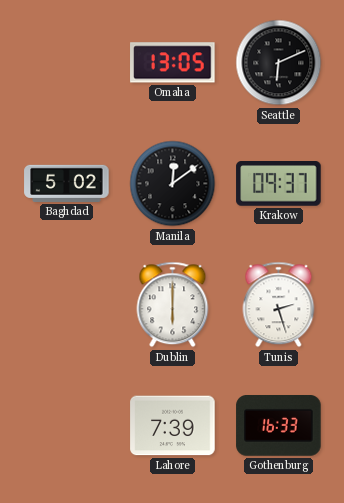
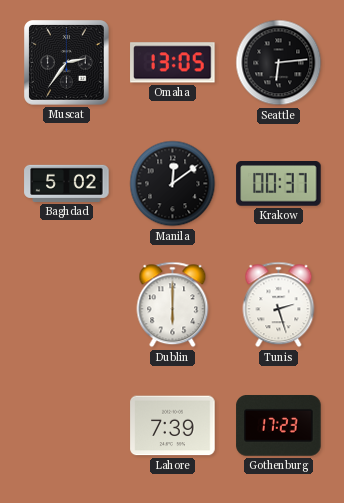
Muscat: none -> 2:36 (67, 63)
Seattle: 6:11 -> 6:14 (279, 63)
Krakow: 09:37 -> 00:37 (279, 184)
Gothenburg: 16:33 -> 17:23 (279, 426)
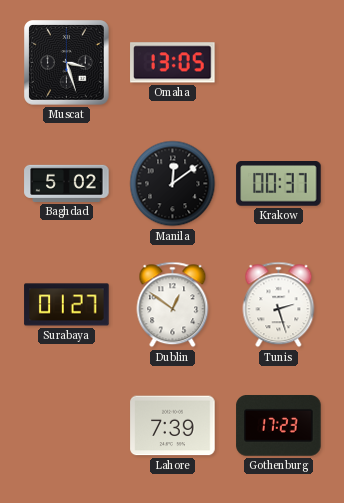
Muscat: 2:36 -> 3:27 (67, 63)
Seattle: 6:14 -> none (279, 63)
Surabaya: none -> 01:27 (67, 305)
Dublin: 6:00 -> 12:51 (173, 305)
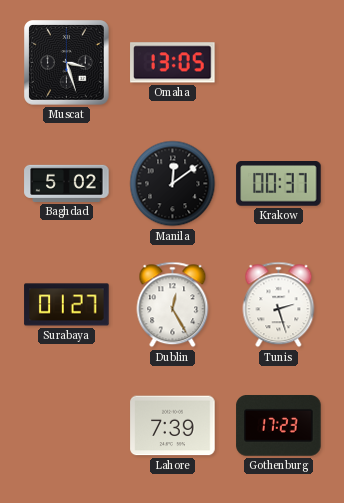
Dublin: 12:51 -> 12:25 (173, 305)
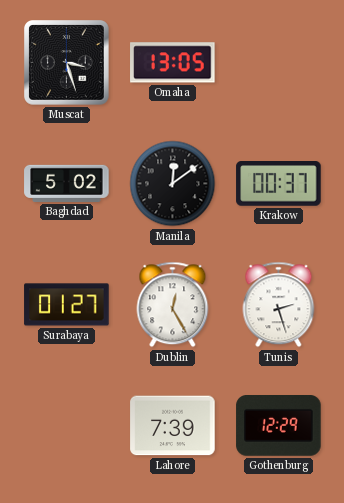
Gothenburg: 17:23 -> 12:29 (279, 426)
